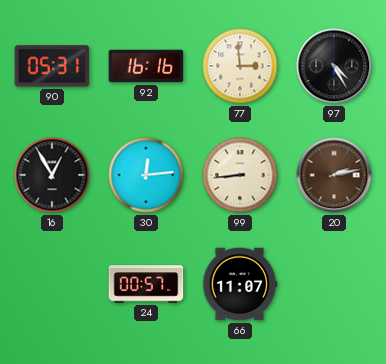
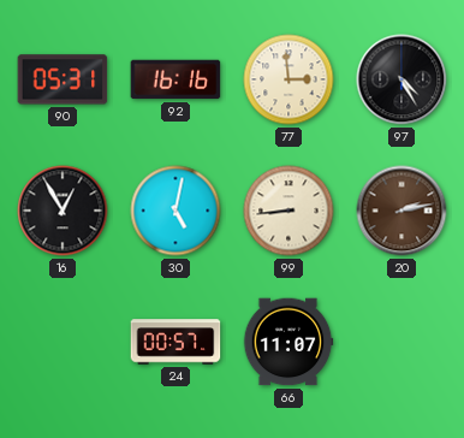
30: 12:14 -> 5:02 (176, 211)
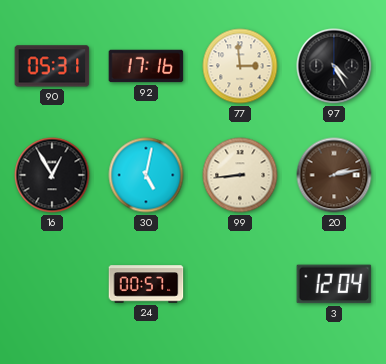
92: 16:16 -> 17:16 (146, 66)
66: 11:07 -> none (288, 342)
3: none -> 12:04 (334, 284)
